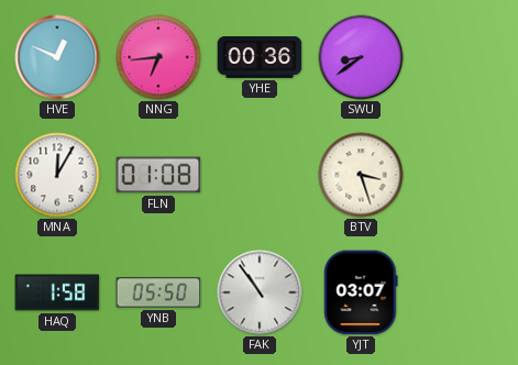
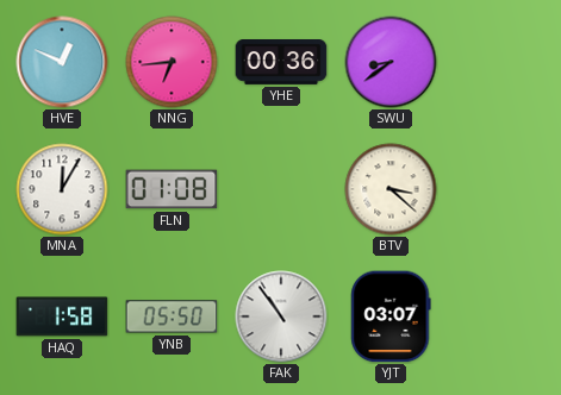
BTV: 3:27 -> 3:22 (391, 189)
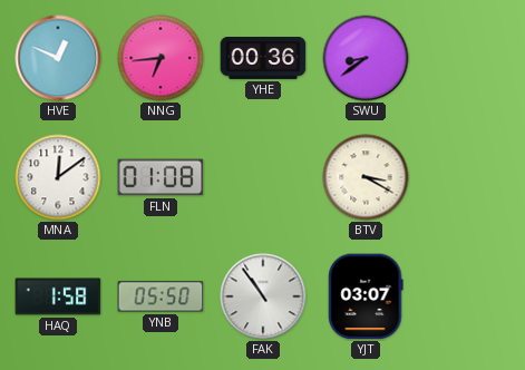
MNA: 12:05 -> 12:09 (58, 177)
BTV: 3:22 -> 3:20 (366, 177)
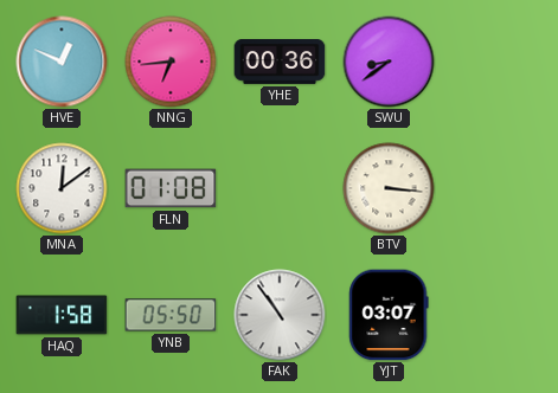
BTV: 3:20 -> 3:16 (389, 188)
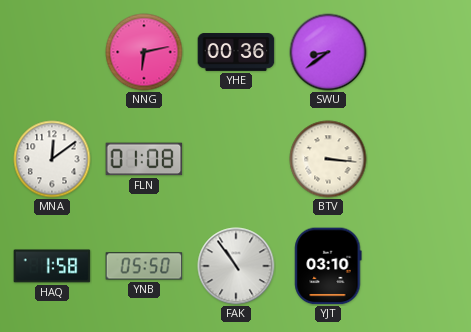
HVE: 12:49 -> none (62, 62)
NNG: 6:44 -> 6:13 (144, 52)
YJT: 03:07 -> 03:10 (328, 266)
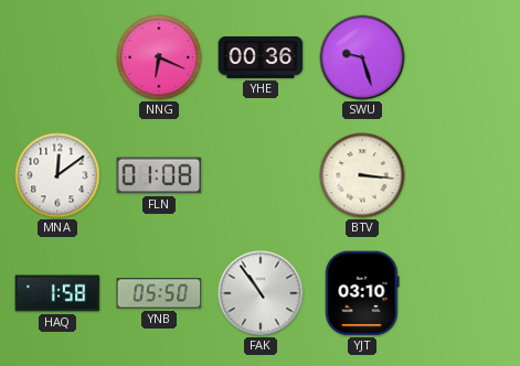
NNG: 6:13 -> 6:19 (159, 57)
SWU: 8:39 -> 9:27 (362, 57)
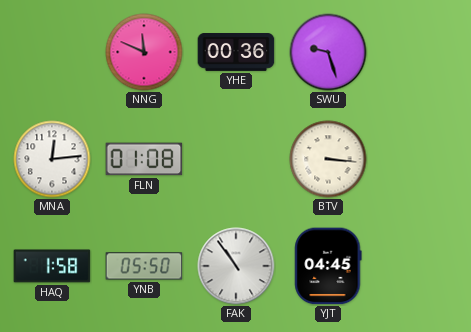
NNG: 6:19 -> 11:49 (144, 52)
MNA: 12:09 -> 12:14 (52, 159)
YJT: 03:10 -> 04:45 (328, 266)
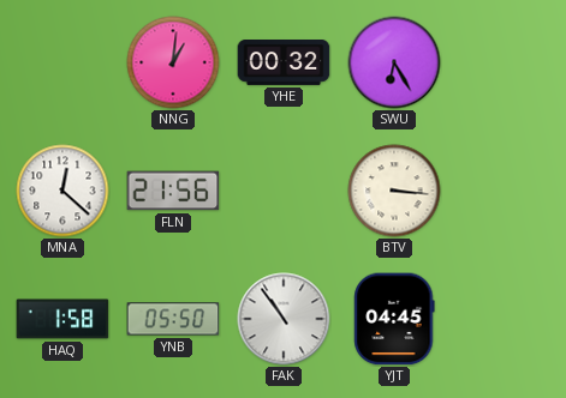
NNG: 11:49 -> 1:01 (173, 62)
YHE: 00:36 -> 00:32 (284, 64)
SWU: 9:27 -> 6:25 (394, 62)
MNA: 12:14 -> 12:22 (62, 191)
FLN: 01:08 -> 21:56 (173, 191)
